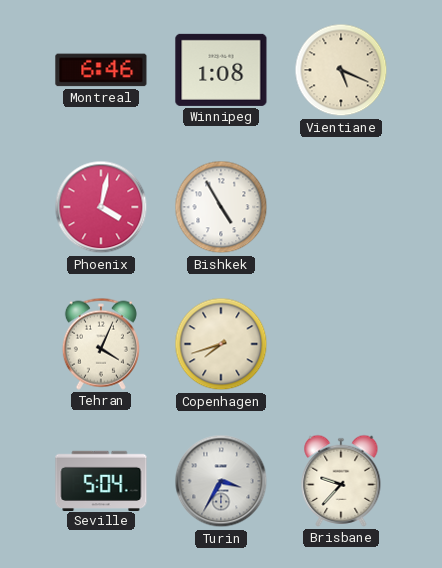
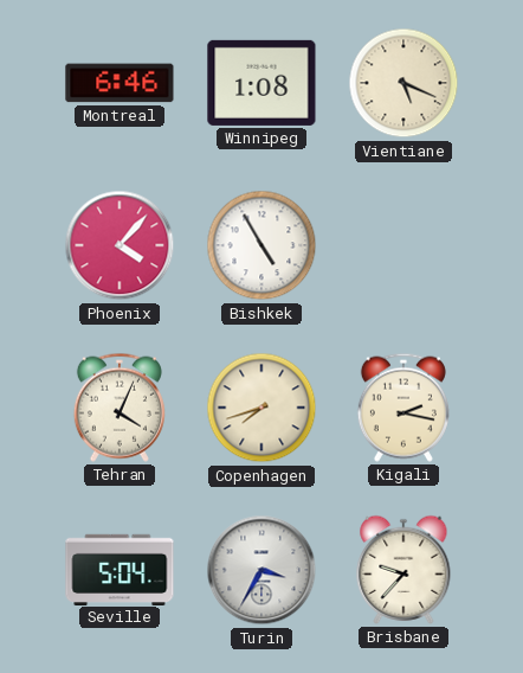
Phoenix: 4:02 -> 4:07 (120, 245)
Kigali: none -> 2:17 (403, 408)
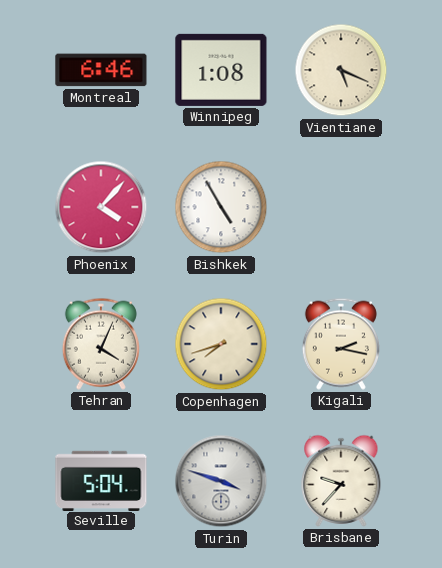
Turin: 3:35 -> 3:48 (221, 481)
